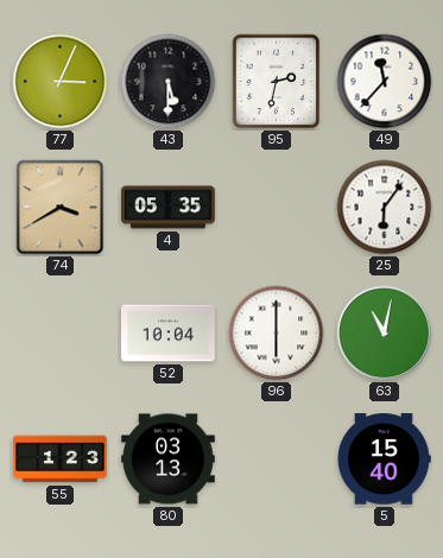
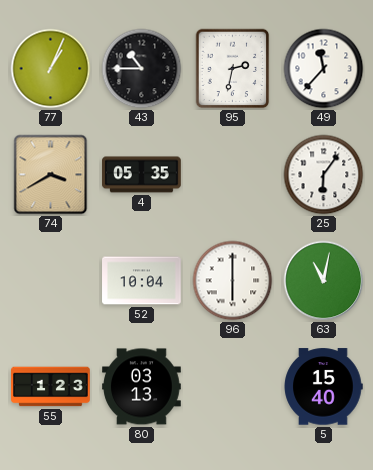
77: 3:04 -> 1:04 (51, 69)
43: 5:30 -> 10:45 (142, 69)
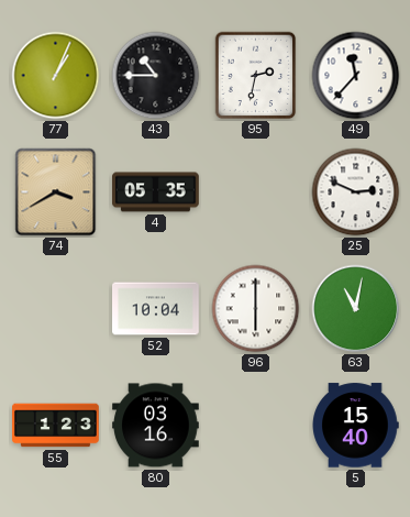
25: 6:06 -> 2:49 (356, 193)
80: 03:13 -> 03:16 (156, 426)
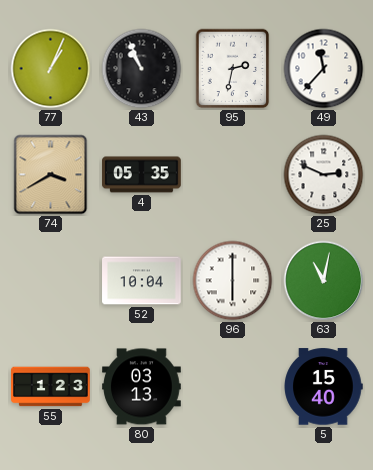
43: 10:45 -> 10:56 (142, 69)
80: 03:16 -> 03:13 (142, 387)
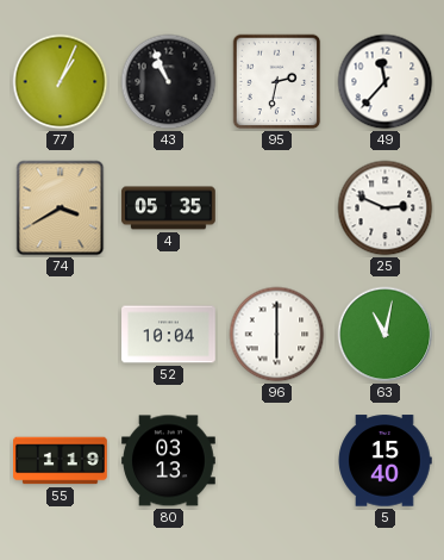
55: 1:23 -> 1:19 (61, 461)
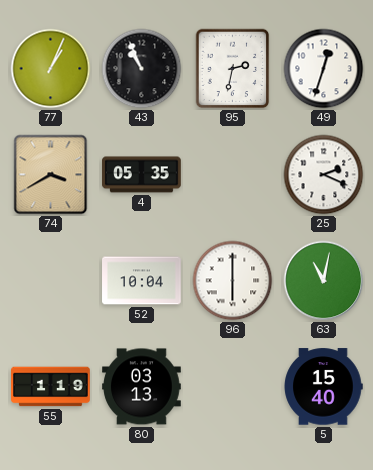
49: 11:37 -> 12:33 (324, 69)
25: 2:49 -> 2:19 (324, 175)
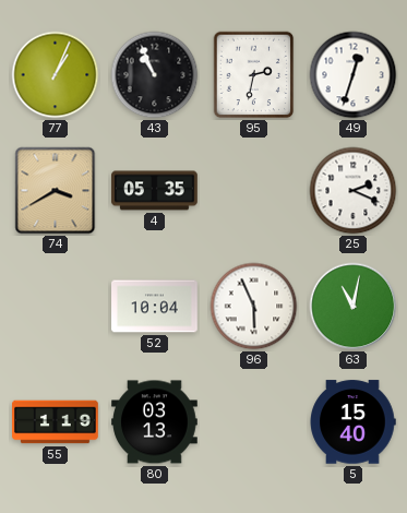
96: 6:00 -> 5:56 (254, 307)
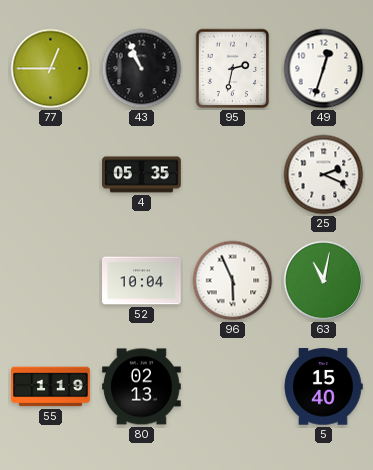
77: 1:04 -> 12:45 (51, 69)
74: 3:40 -> none (56, 191)
80: 03:13 -> 02:13 (142, 387)
